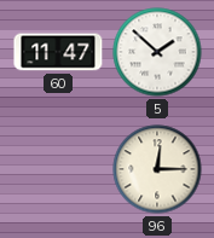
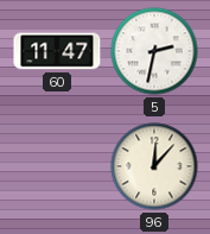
5: 1:52 -> 2:32 (154, 51)
96: 12:15 -> 12:07 (154, 166)
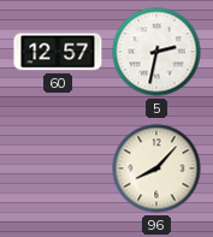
60: 11:47 -> 12:57 (58, 52)
96: 12:07 -> 8:07 (156, 168)
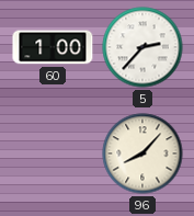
60: 12:57 -> 1:00 (53, 47)
5: 2:32 -> 2:37 (142, 47)
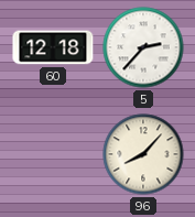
60: 1:00 -> 12:18 (53, 47)
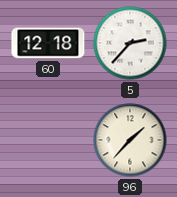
96: 8:07 -> 1:37 (130, 140)
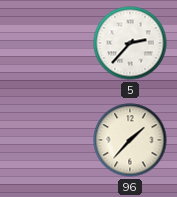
60: 12:18 -> none (48, 43)
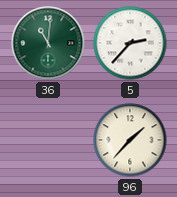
36: none -> 11:01 (48, 43)
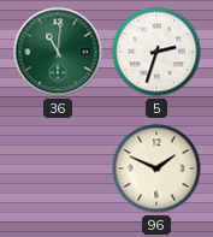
5: 2:37 -> 2:33 (156, 52)
96: 1:37 -> 1:49 (156, 168)
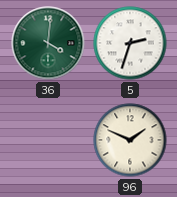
36: 11:01 -> 4:01 (48, 43)
